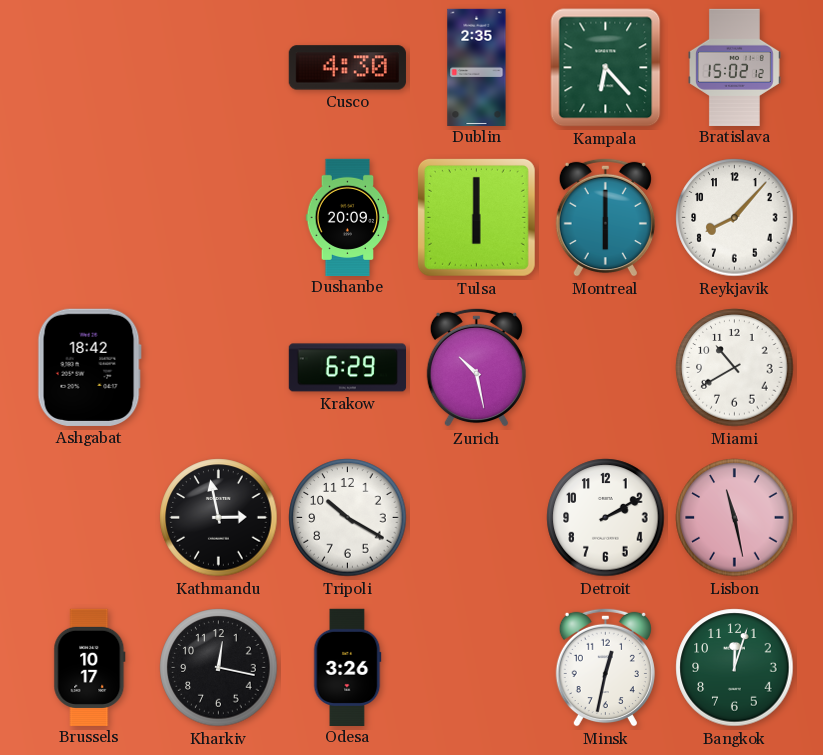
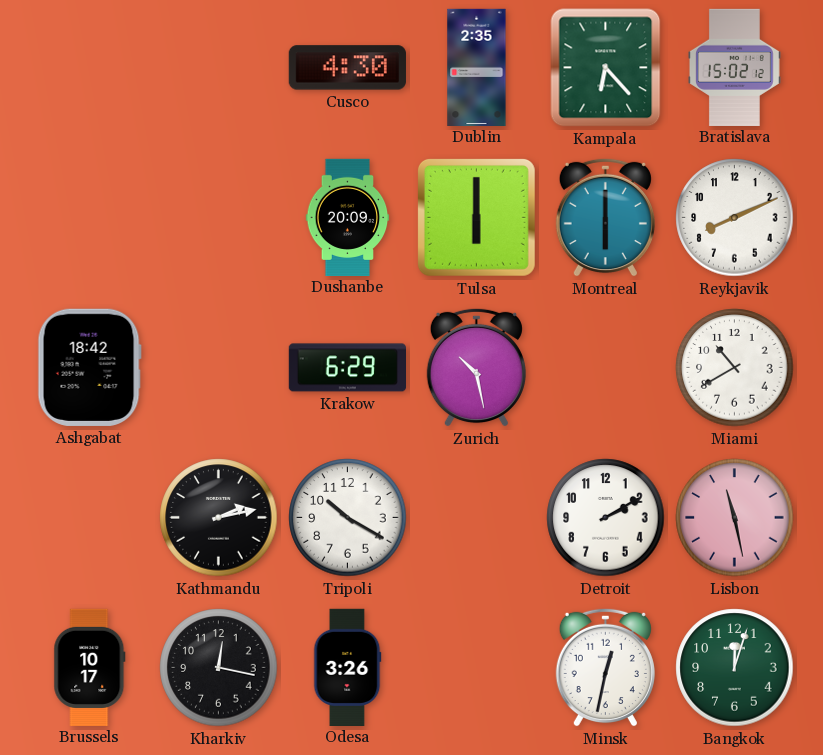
Reykjavik: 8:07 -> 8:11 (735, 218)
Kathmandu: 2:58 -> 2:13 (219, 518)
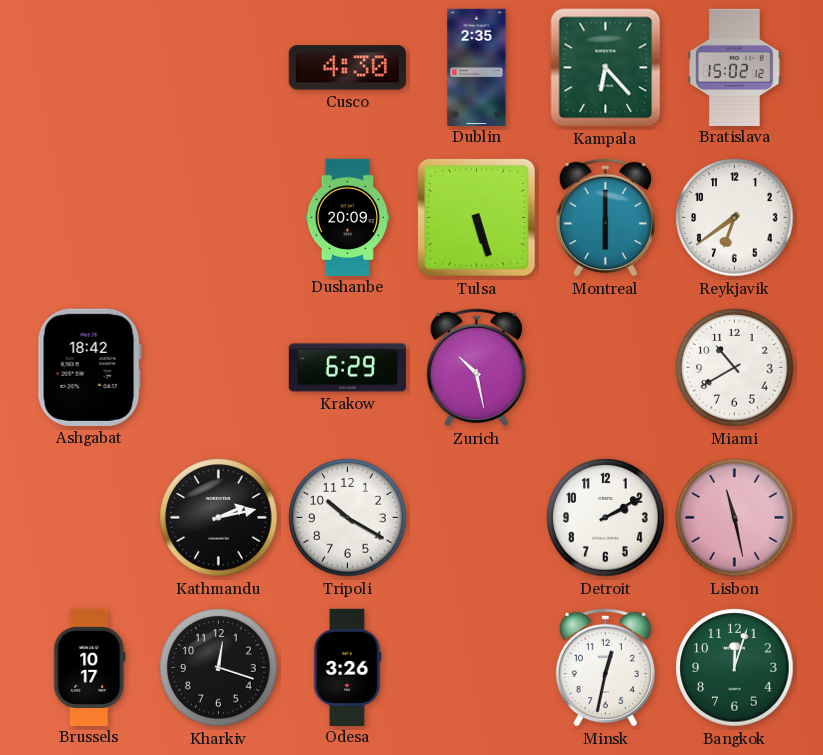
Tulsa: 6:00 -> 5:27 (476, 217)
Reykjavik: 8:11 -> 6:39 (735, 218)
Kharkiv: 12:17 -> 12:18 (219, 668)
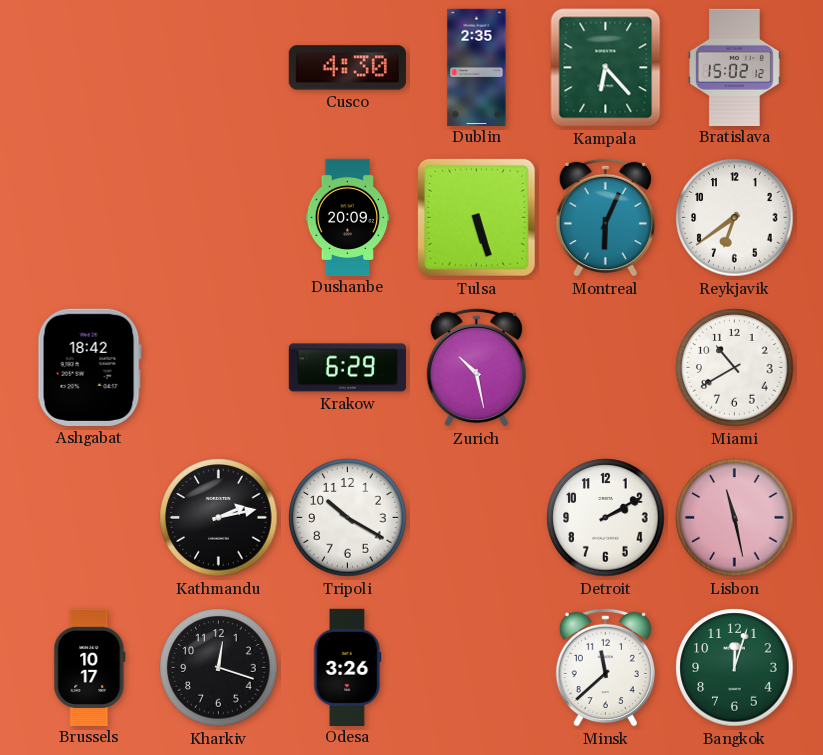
Montreal: 6:00 -> 6:04 (605, 217)
Minsk: 12:32 -> 11:38 (605, 667)
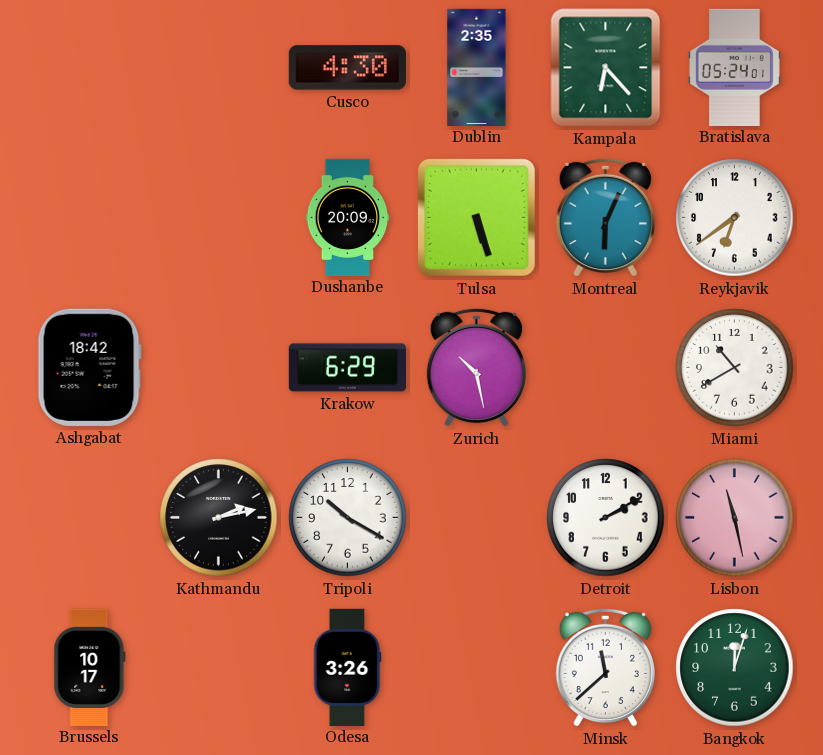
Bratislava: 15:02 -> 05:24 (735, 67)
Kharkiv: 12:18 -> none (219, 668)
